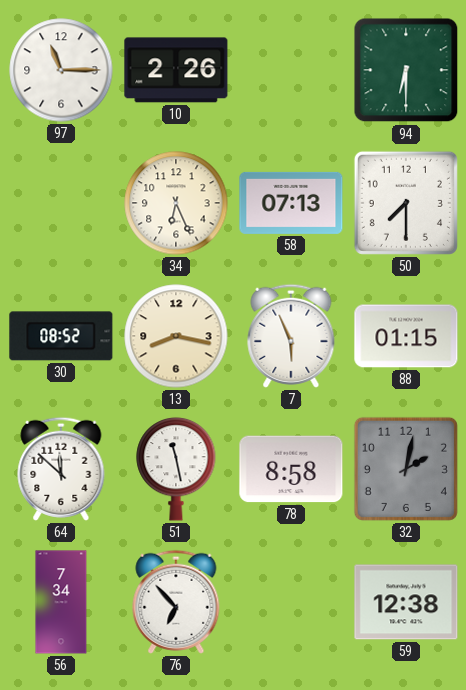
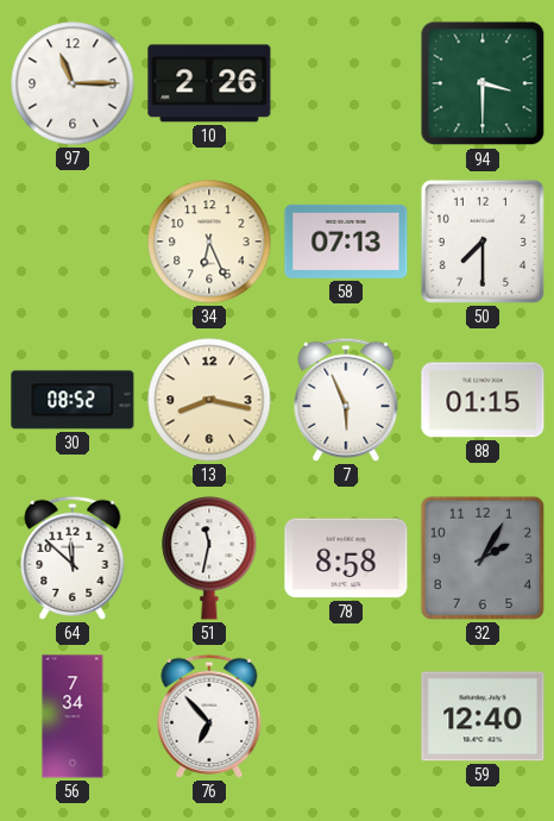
94: 6:30 -> 3:30 (483, 83)
51: 11:28 -> 11:32 (209, 558)
32: 2:02 -> 2:05 (483, 558)
59: 12:38 -> 12:40 (483, 716)
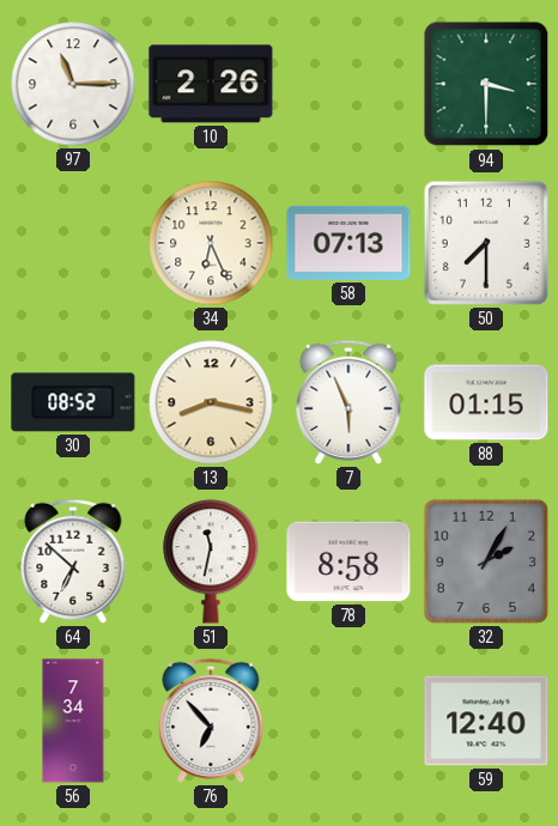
64: 11:52 -> 6:52 (73, 561)
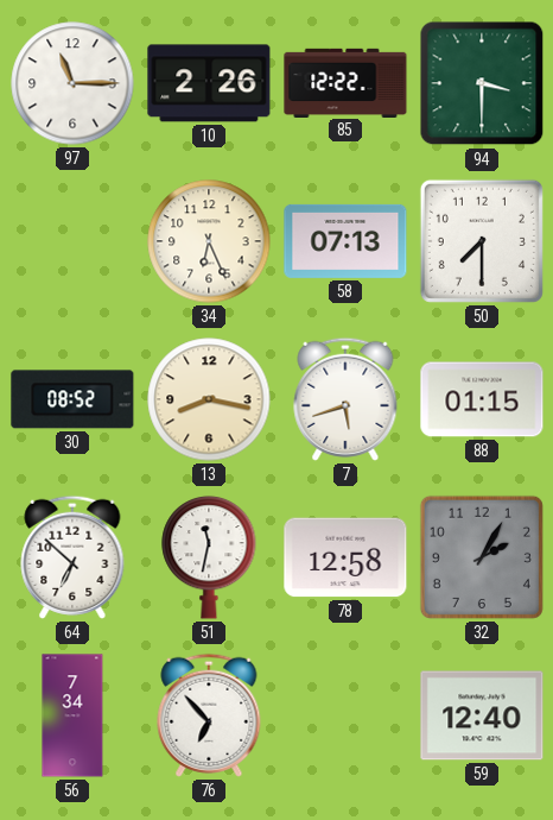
85: none -> 12:22 (345, 82)
7: 5:56 -> 5:42 (345, 399)
78: 8:58 -> 12:58 (345, 557)
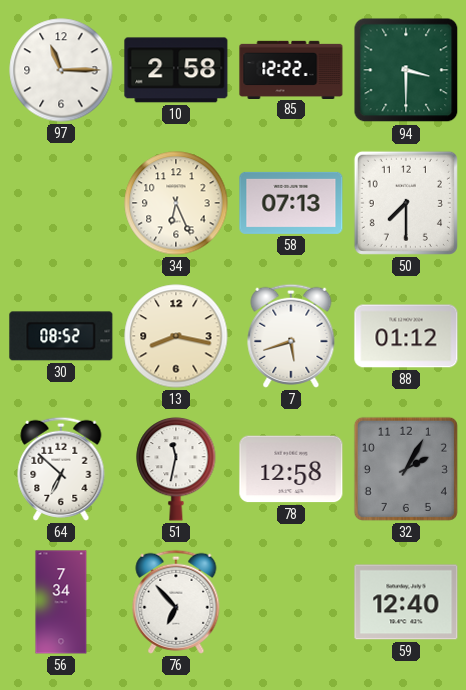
10: 2:26 -> 2:58 (176, 70)
88: 01:15 -> 01:12 (406, 336)
